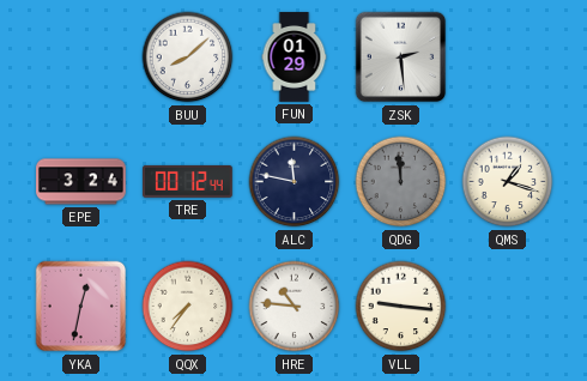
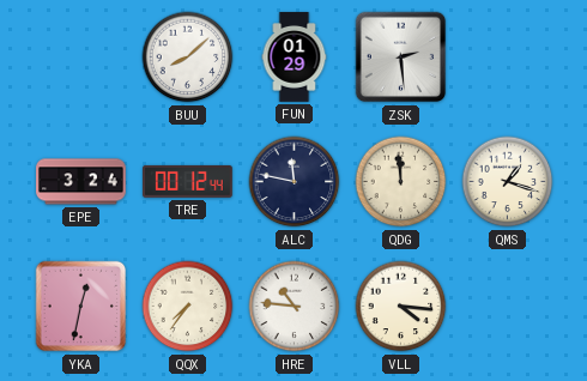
QDG dial: grey -> cream (401, 182)
VLL: 9:16 -> 4:16 (401, 307)
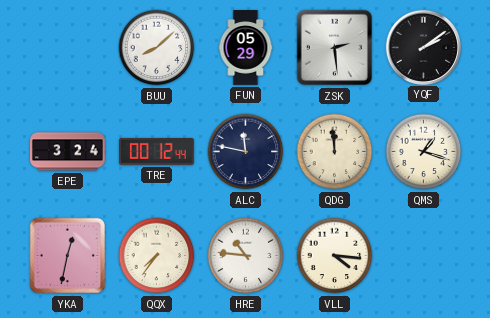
FUN: 01:29 -> 05:29 (246, 48)
YQF: none -> 2:09 (423, 47)
